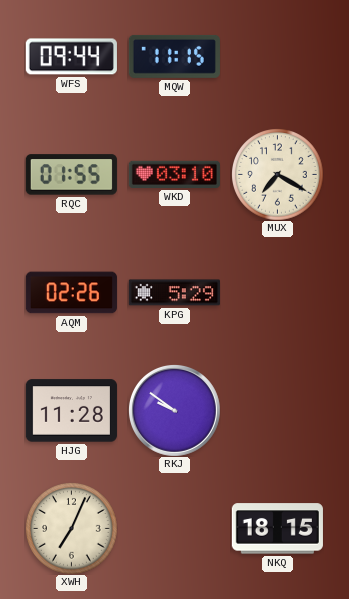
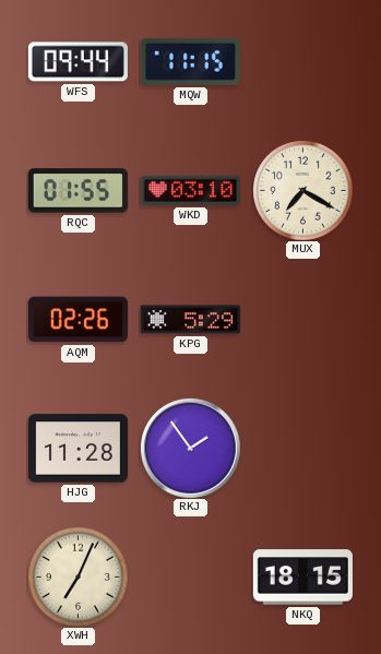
RKJ: 9:51 -> 1:54 (190, 448)
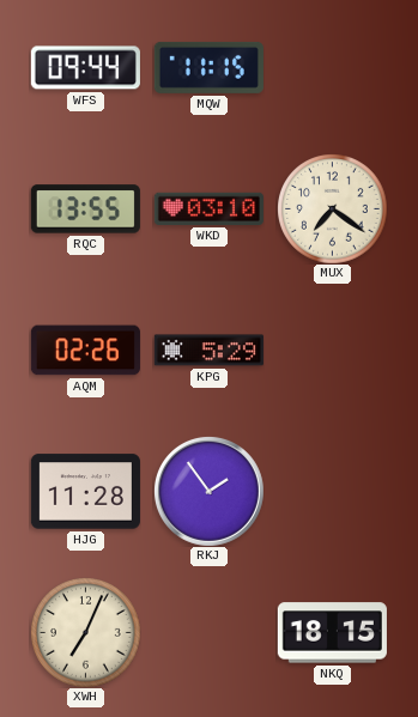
RQC: 01:55 -> 13:55 (85, 209)
MUX: 7:20 -> 7:21 (333, 209)
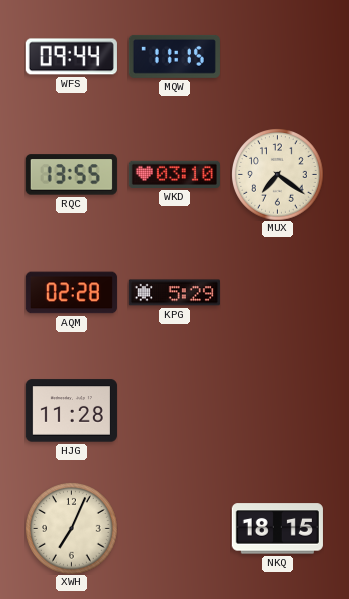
AQM: 02:26 -> 02:28 (71, 293)
RKJ: 1:54 -> none (208, 491)
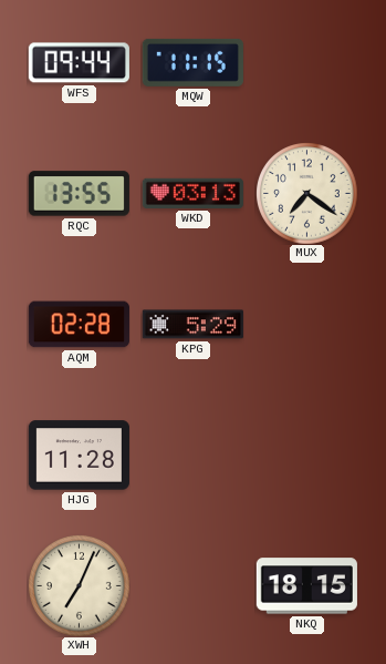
WKD: 03:10 -> 03:13 (192, 193)
